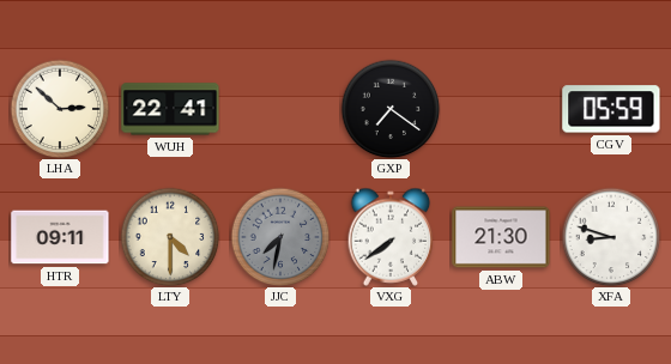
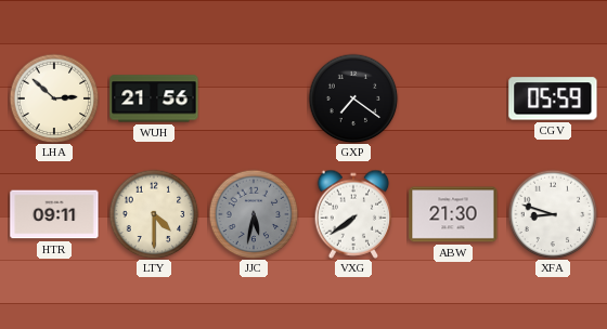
WUH: 22:41 -> 21:56 (154, 98)
JJC: 7:32 -> 5:32 (254, 214)
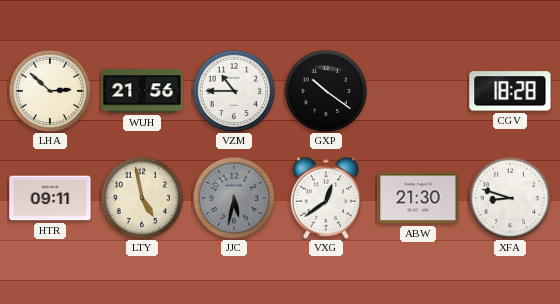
VZM: none -> 10:45 (234, 91)
GXP: 7:21 -> 10:21 (326, 91)
CGV: 05:59 -> 18:28 (510, 91)
LTY: 4:30 -> 4:58 (142, 198)
VXG: 7:39 -> 12:39 (326, 198)
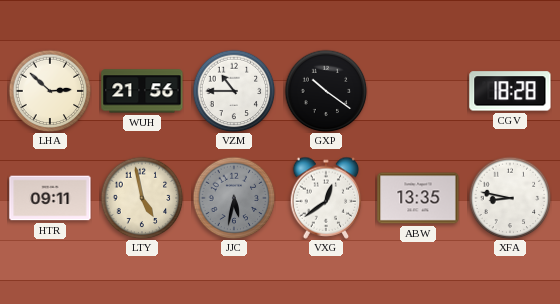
ABW: 21:30 -> 13:35 (418, 198)
XFA: 8:48 -> 8:47 (510, 198)
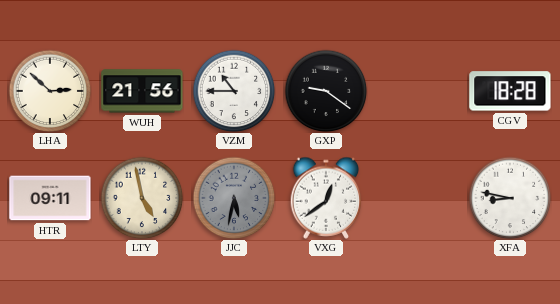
GXP: 10:21 -> 9:21 (326, 91)
ABW: 13:35 -> none (418, 198)
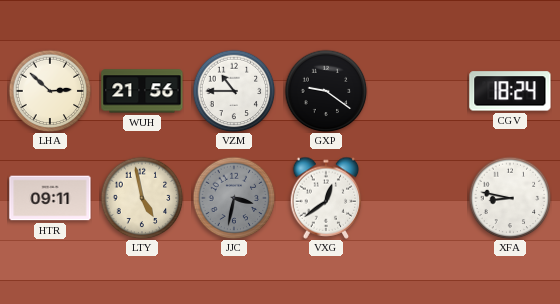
CGV: 18:28 -> 18:24 (510, 91)
JJC: 5:32 -> 3:32 (234, 198)
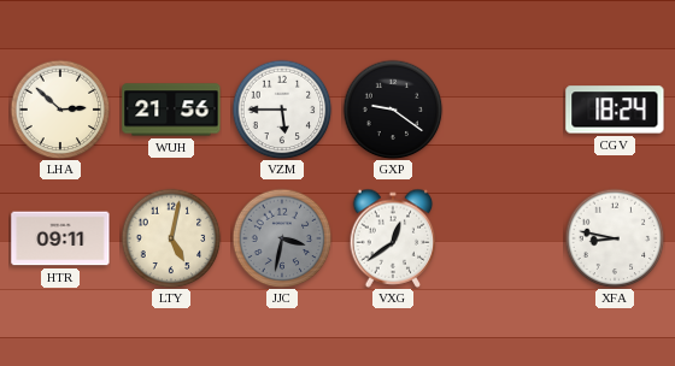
VZM: 10:45 -> 5:45 (282, 110)
LTY: 4:58 -> 5:02 (171, 238)
